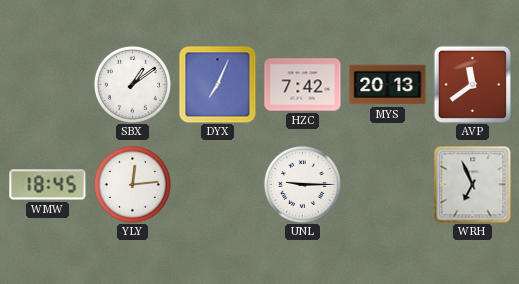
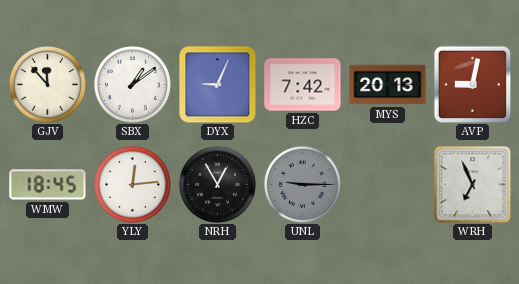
GJV: none -> 11:53 (47, 84)
DYX: 7:04 -> 9:04 (217, 84)
AVP: 11:39 -> 9:02 (472, 84)
NRH: none -> 12:55 (217, 184)
UNL dial: white -> grey (302, 184)
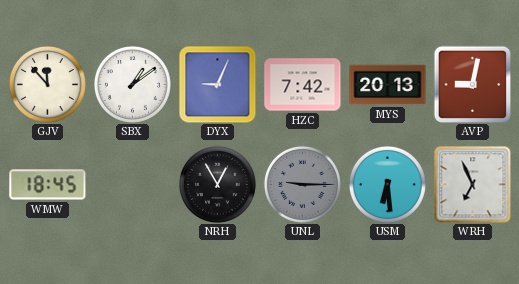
YLY: 12:14 -> none (132, 184)
USM: none -> 6:29 (387, 184)
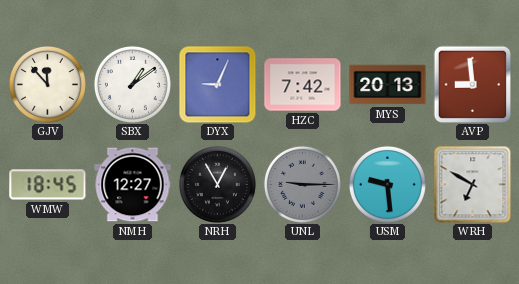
AVP: 9:02 -> 8:59 (472, 84)
NMH: none -> 12:27 (133, 185)
USM: 6:29 -> 9:29 (387, 184)
WRH: 6:56 -> 6:50 (473, 185)
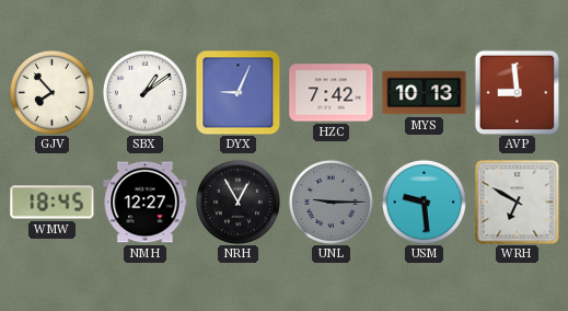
GJV: 11:53 -> 7:53 (51, 92)
MYS: 20:13 -> 10:13 (425, 93)
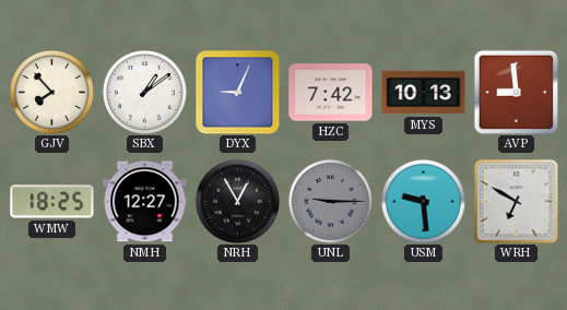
WMW: 18:45 -> 18:25 (52, 202)
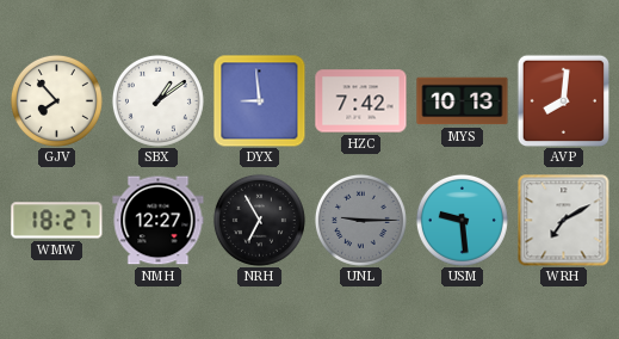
DYX: 9:04 -> 8:59 (259, 100)
AVP: 8:59 -> 8:01 (563, 100)
WMW: 18:25 -> 18:27 (57, 221)
NRH: 12:55 -> 6:55 (259, 220)
WRH: 6:50 -> 7:10 (564, 221)
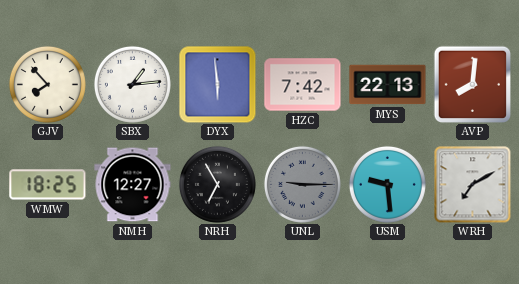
SBX: 1:09 -> 1:14 (132, 84)
DYX: 8:59 -> 5:59 (217, 84)
MYS: 10:13 -> 22:13 (388, 85)
WMW: 18:27 -> 18:25 (48, 185)
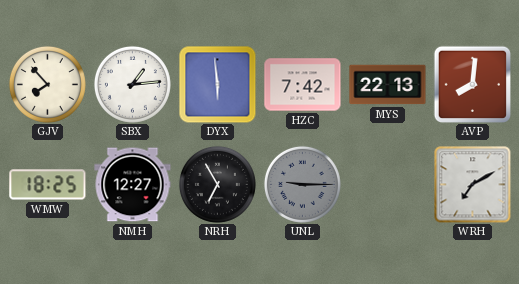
USM: 9:29 -> none (387, 184)
